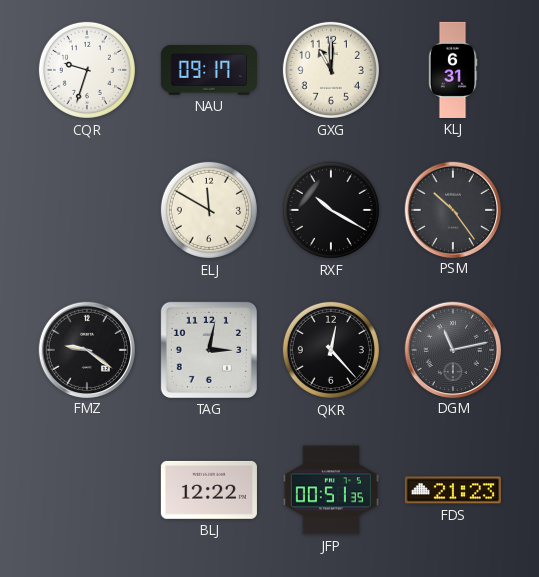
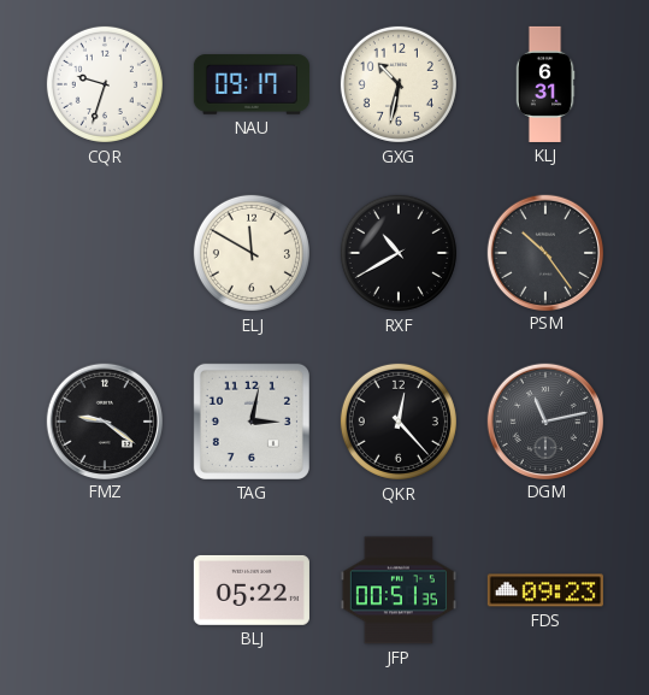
GXG: 11:00 -> 10:32 (399, 84)
RXF: 10:20 -> 10:40 (399, 253)
BLJ: 12:22 -> 05:22 (252, 590)
FDS: 21:23 -> 09:23 (545, 590)
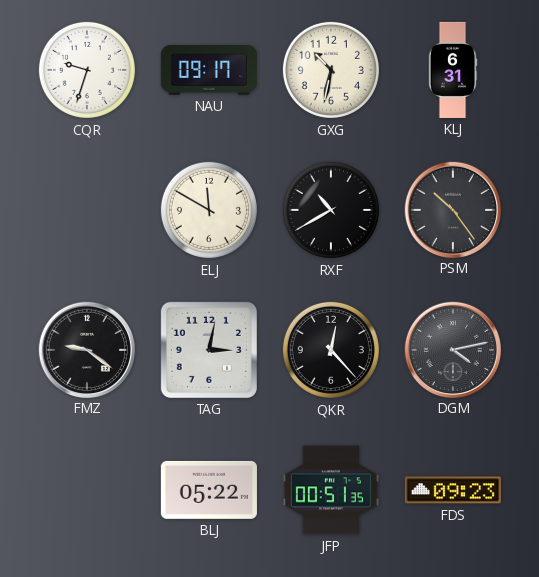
DGM: 11:13 -> 4:13 (452, 349)
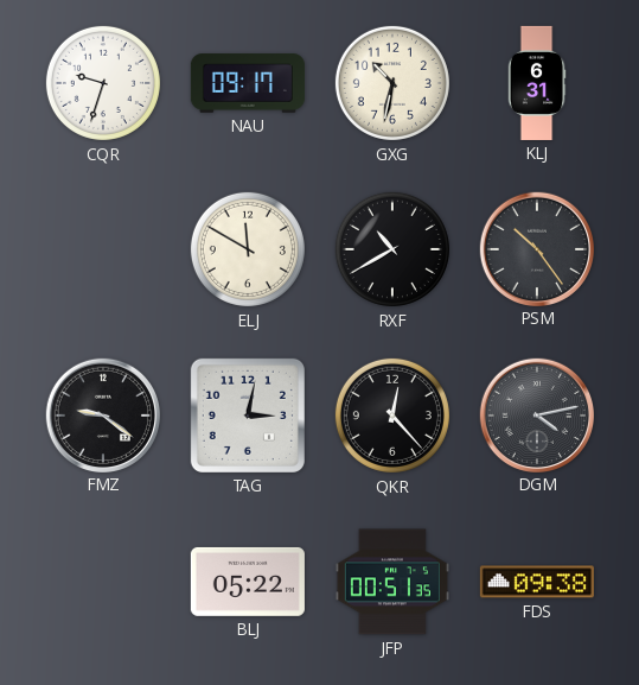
FDS: 09:23 -> 09:38 (537, 582)
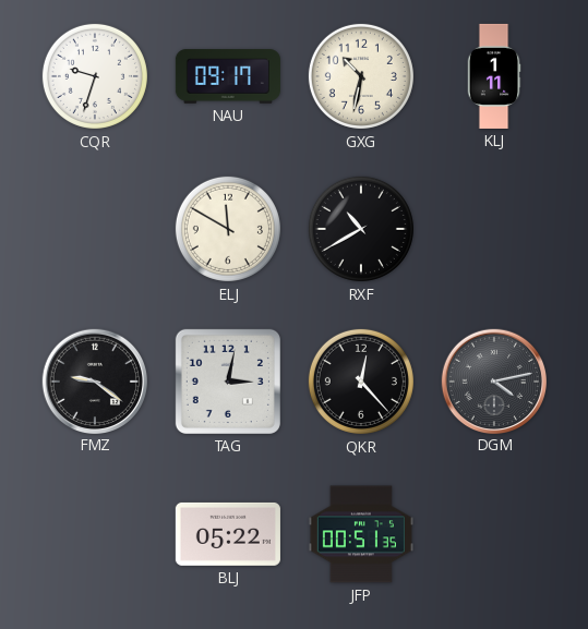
KLJ: 6:31 -> 1:11 (494, 76)
PSM: 10:24 -> none (536, 248)
FDS: 09:38 -> none (537, 582)
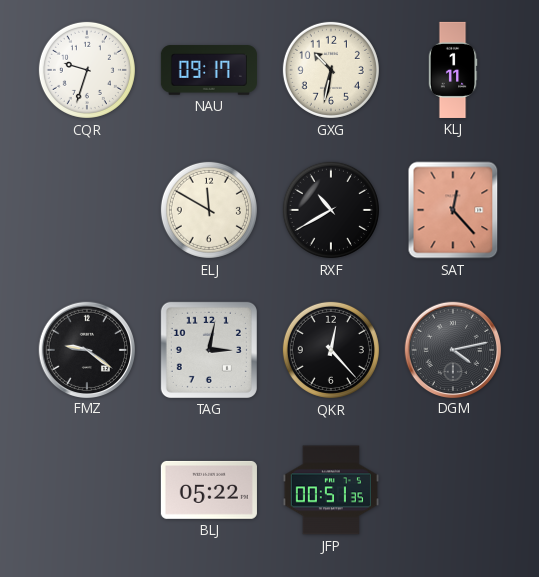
SAT: none -> 12:23 (453, 210)
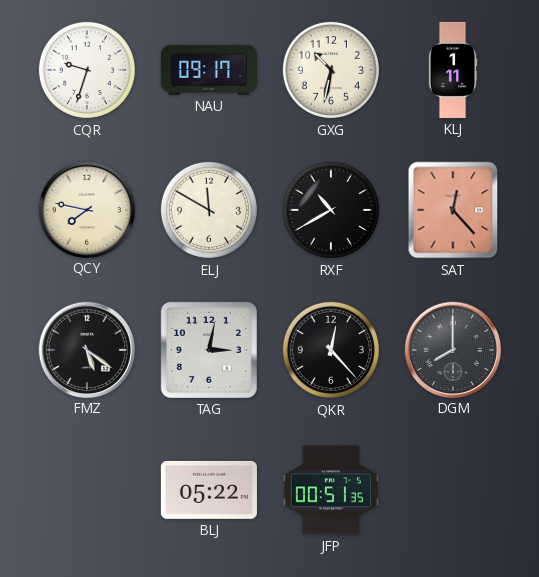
QCY: none -> 7:47 (86, 209)
FMZ: 9:21 -> 5:21 (86, 349)
DGM: 4:13 -> 8:00 (452, 349)
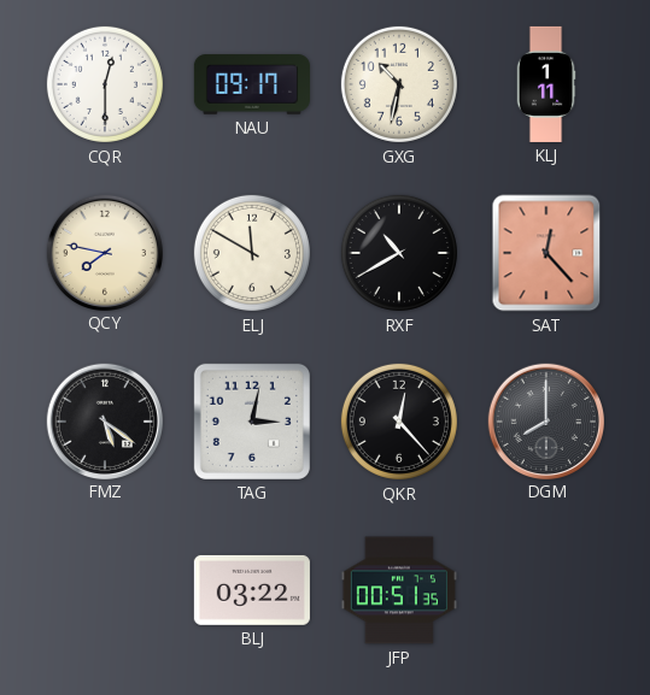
CQR: 9:33 -> 12:30 (105, 84)
BLJ: 05:22 -> 03:22 (252, 590)
